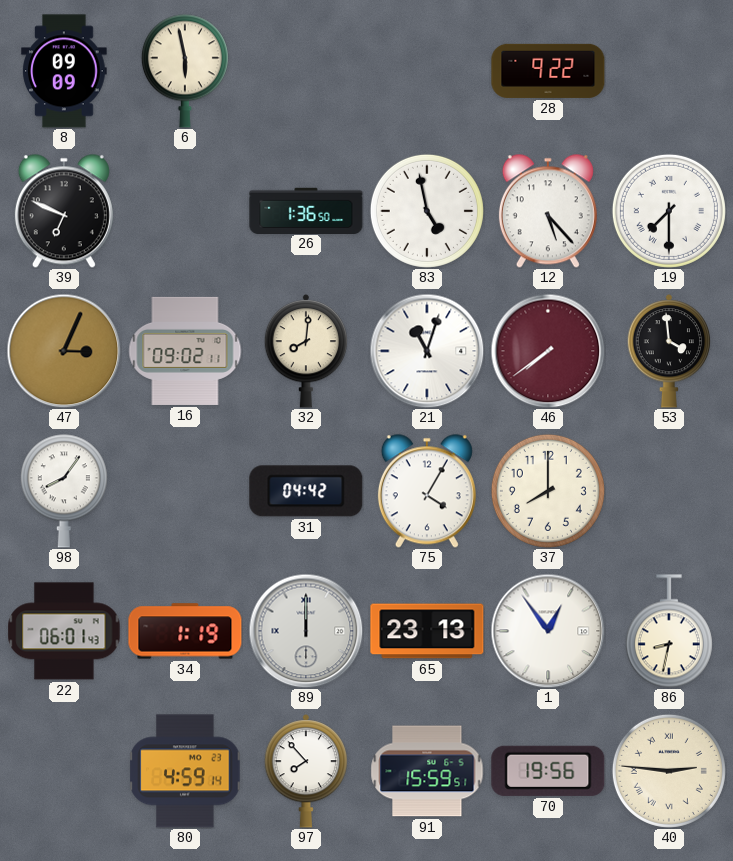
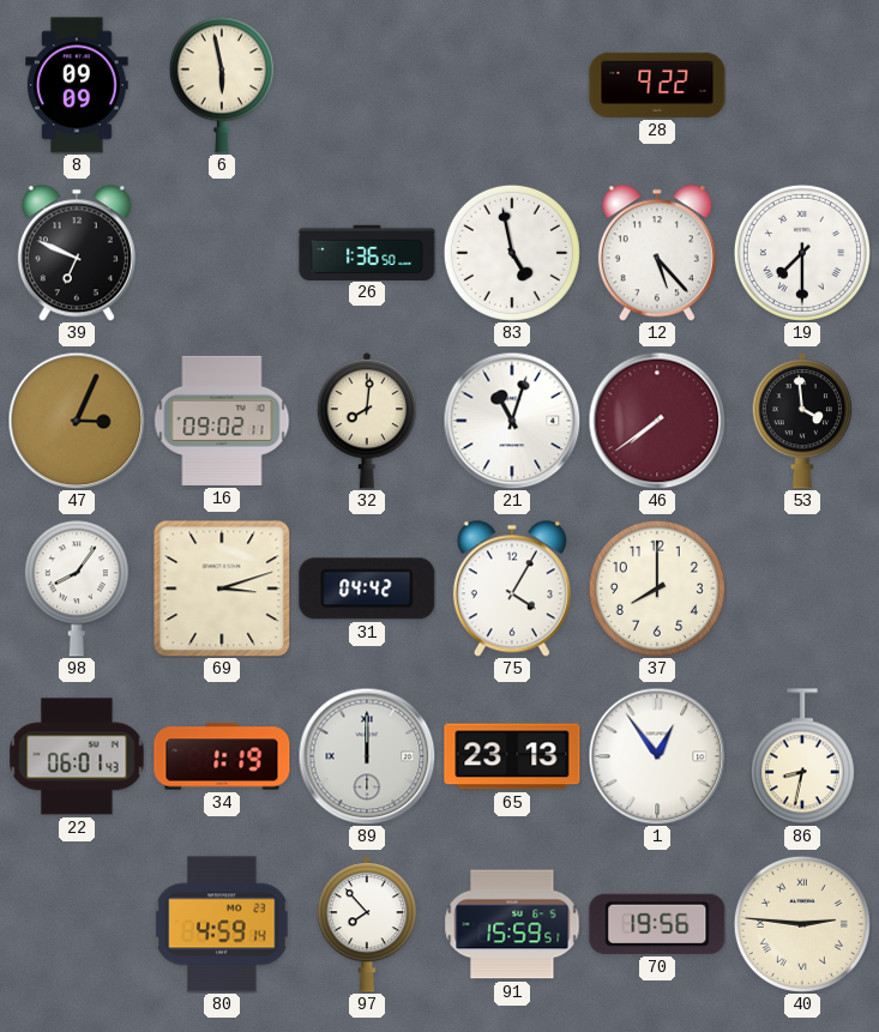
69: none -> 3:12 (222, 589)
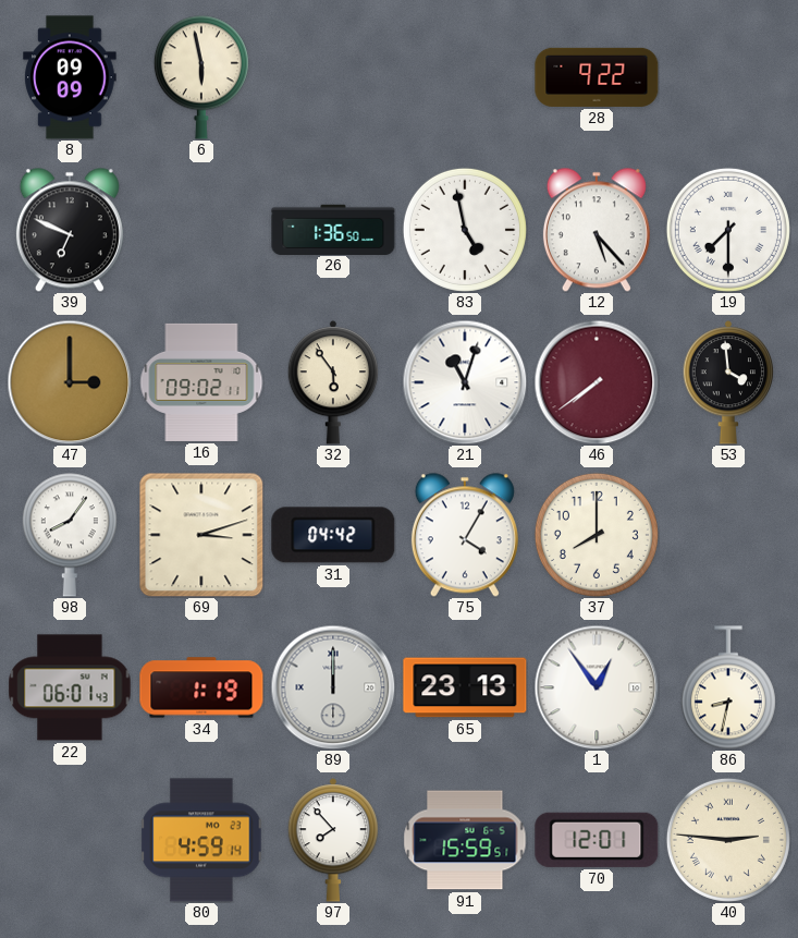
47: 3:04 -> 3:00 (70, 382)
32: 8:01 -> 5:54 (333, 382)
70: 19:56 -> 12:01 (597, 840)
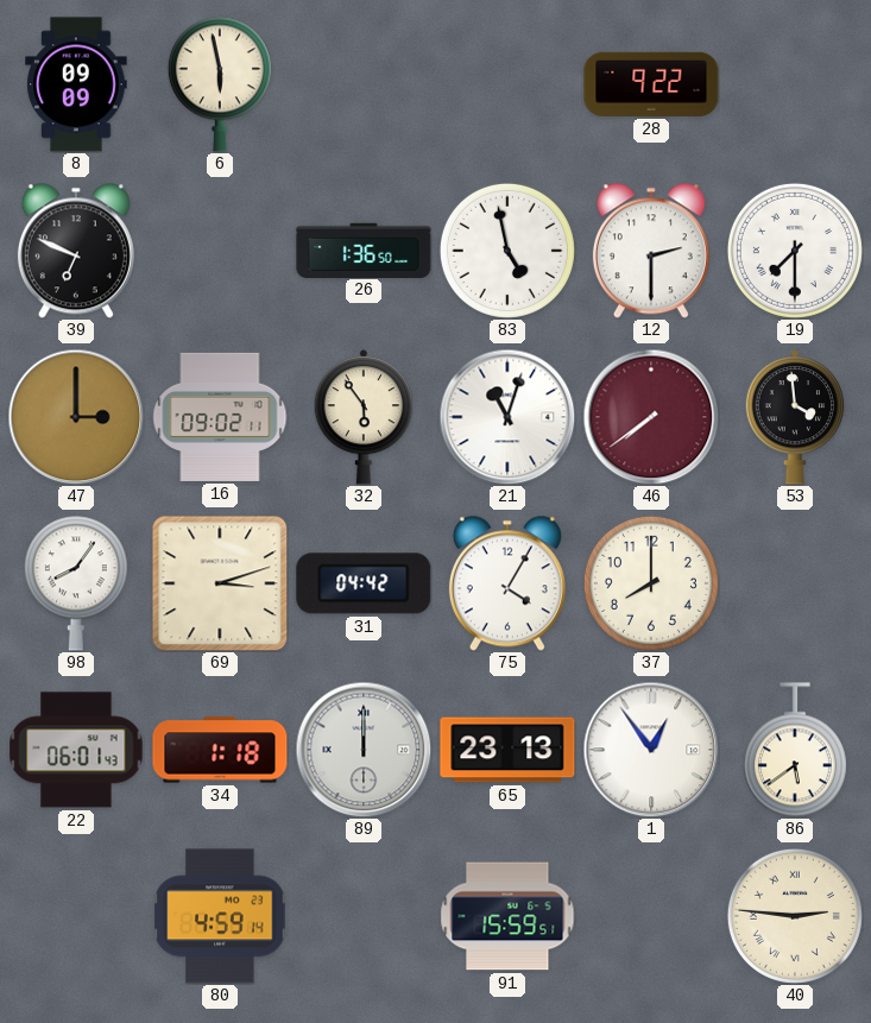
12: 5:23 -> 2:30 (651, 251)
34: 1:19 -> 1:18 (220, 750)
86: 8:32 -> 5:39 (795, 750)
97: 7:53 -> none (333, 840)
70: 12:01 -> none (597, 840)
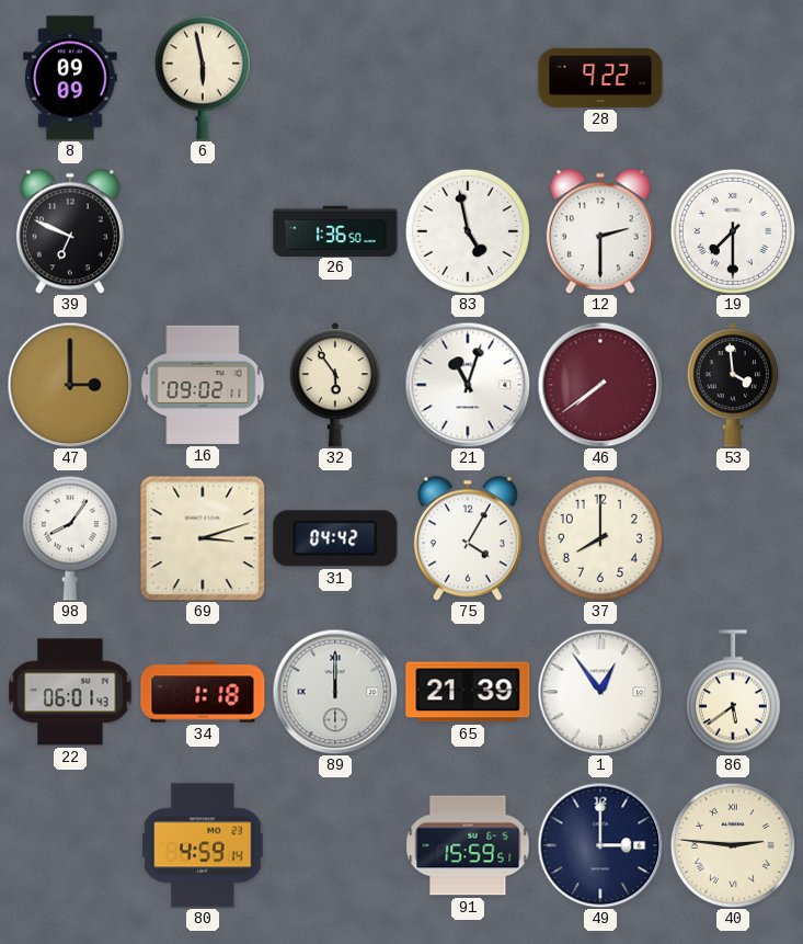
65: 23:13 -> 21:39 (468, 692)
49: none -> 3:00 (600, 845)
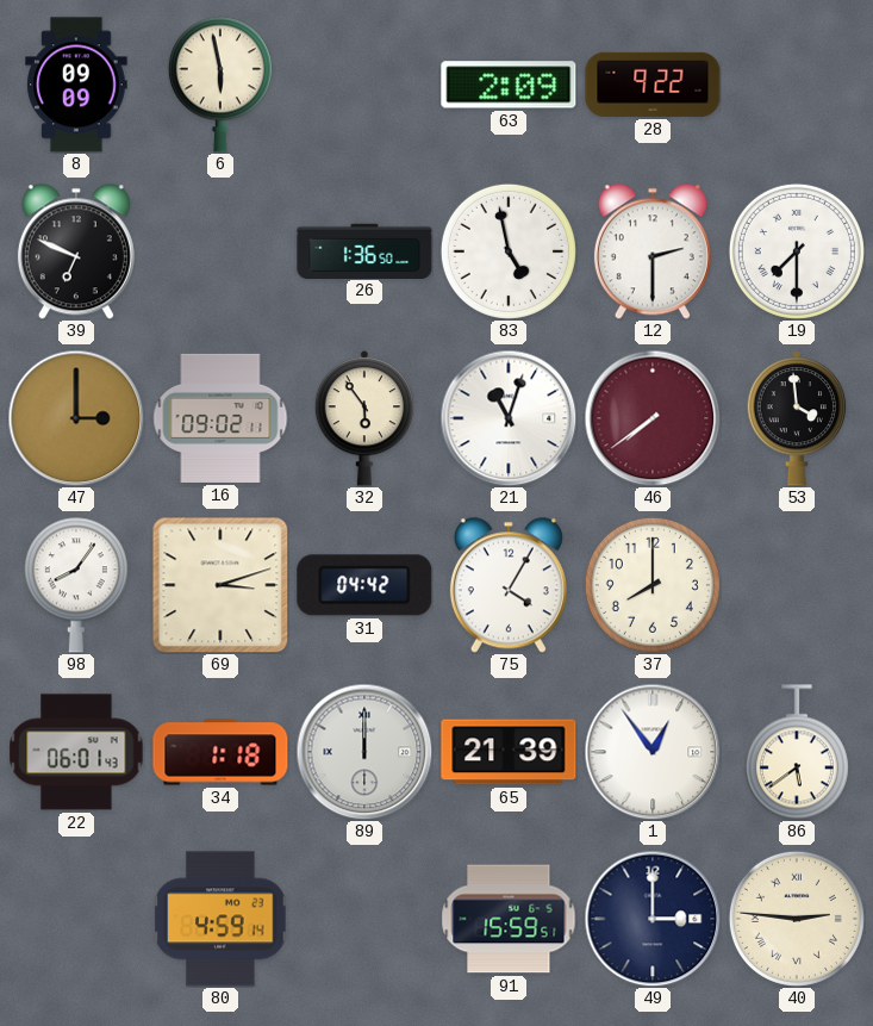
63: none -> 2:09 (509, 85)
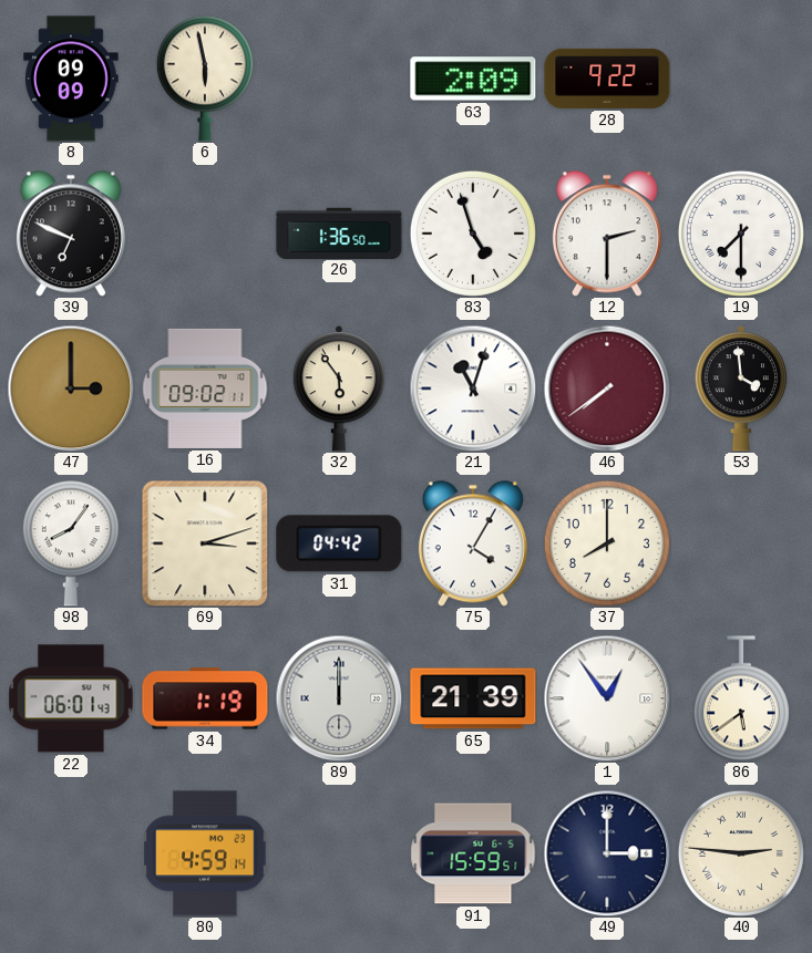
83: 4:58 -> 4:57 (473, 234)
34: 1:18 -> 1:19 (205, 698)
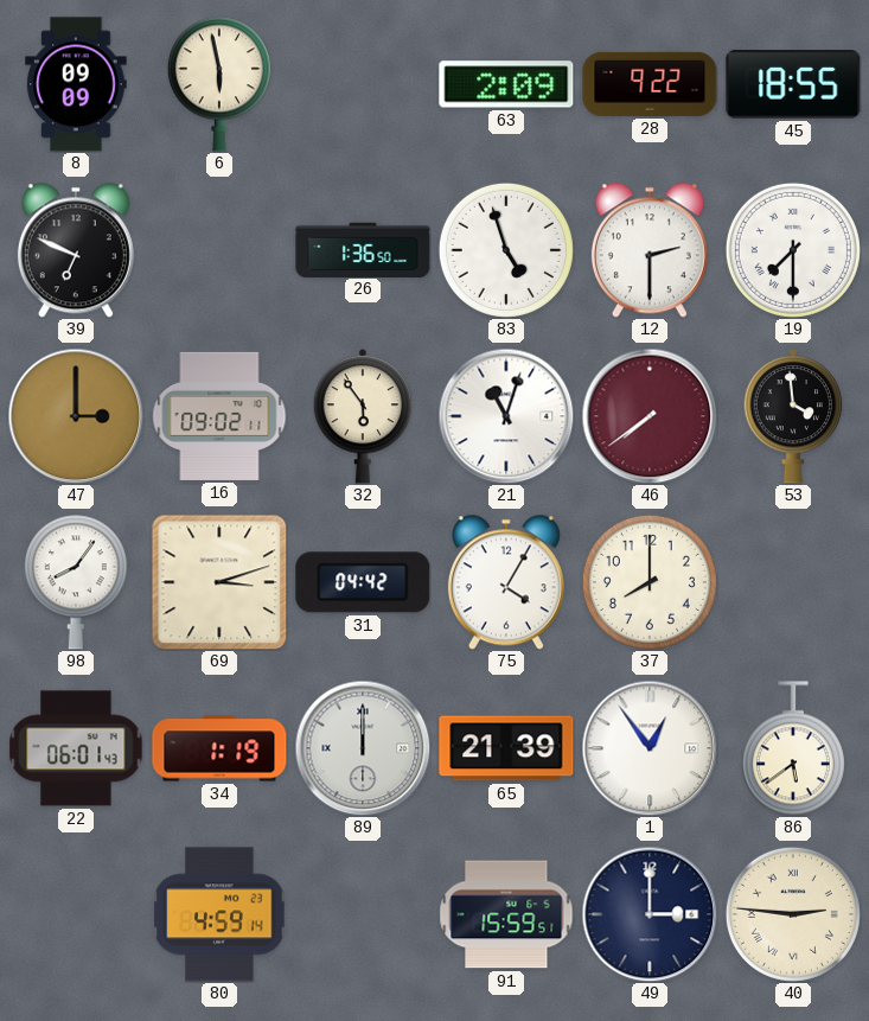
45: none -> 18:55 (793, 84)
